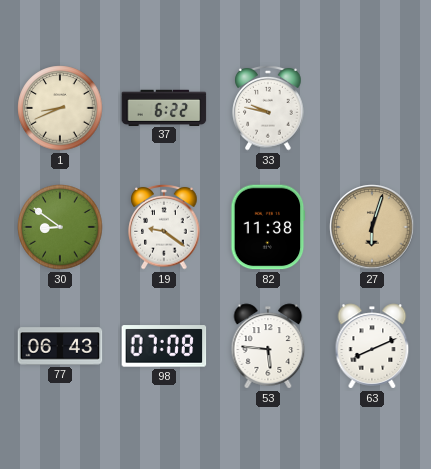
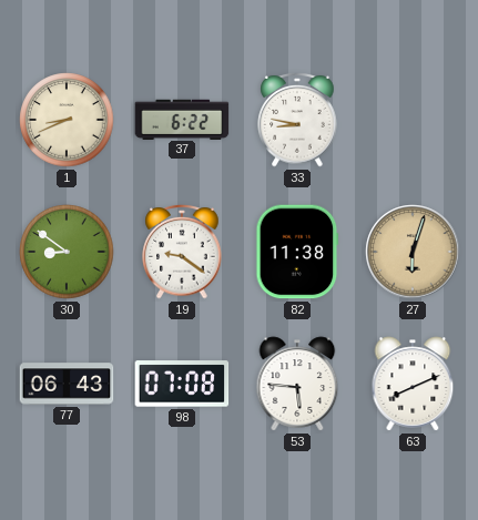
33: 9:47 -> 8:47 (297, 121)
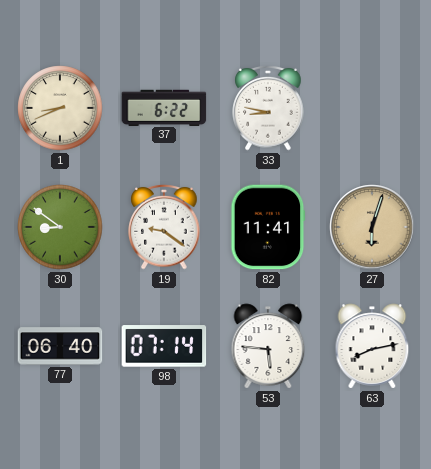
82: 11:38 -> 11:41 (268, 227)
77: 06:43 -> 06:40 (60, 346)
98: 07:08 -> 07:14 (164, 346)
63: 8:11 -> 8:13 (372, 346)
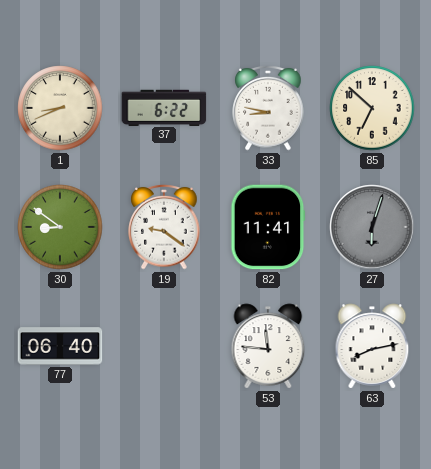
85: none -> 6:52 (372, 108)
27 dial: champagne -> grey (372, 227)
98: 07:14 -> none (164, 346)
53: 5:46 -> 11:46 (268, 346)
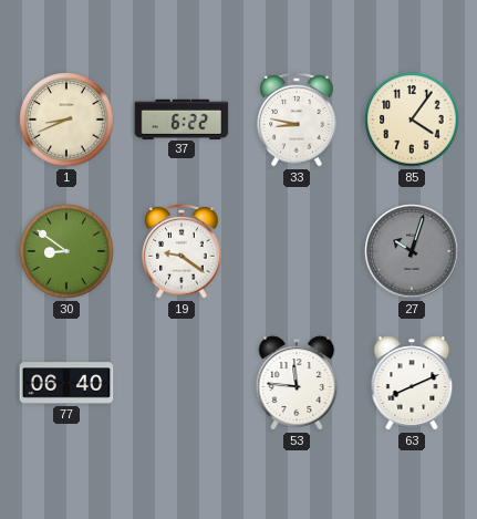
85: 6:52 -> 4:06 (412, 120)
82: 11:41 -> none (268, 227)
27: 6:03 -> 10:03 (412, 251)
63: 8:13 -> 8:11 (412, 383)
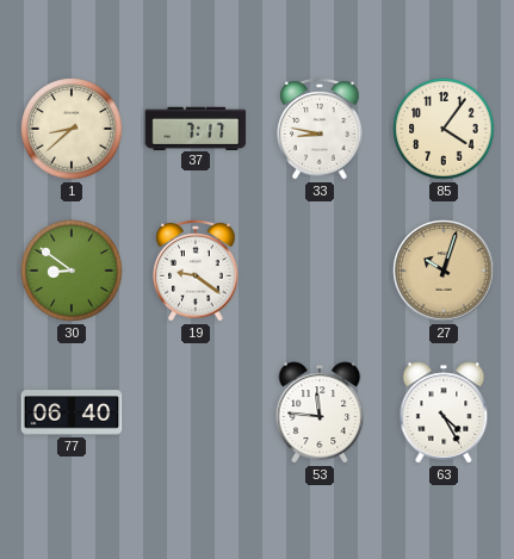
1: 8:41 -> 8:38 (72, 129)
37: 6:22 -> 7:17 (196, 128)
27 dial: grey -> champagne (444, 271)
63: 8:11 -> 4:25 (444, 412)
